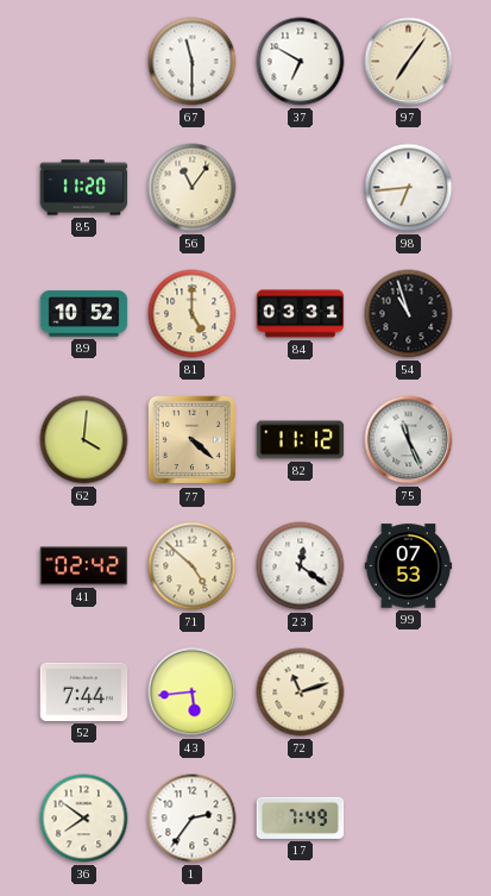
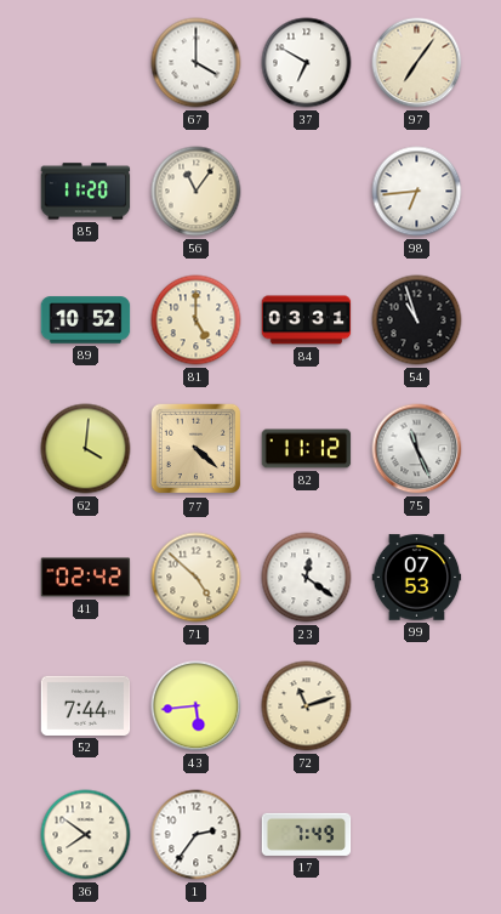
67: 11:30 -> 4:00 (197, 63)
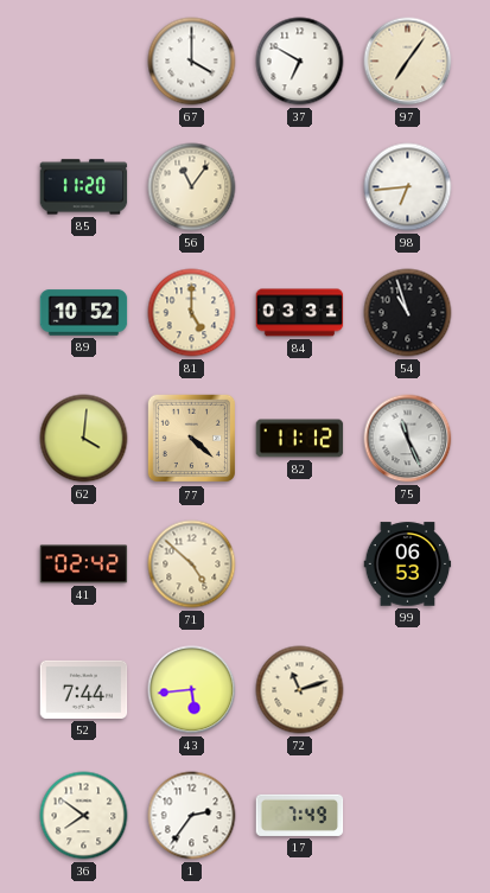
23: 12:21 -> none (307, 578)
99: 07:53 -> 06:53 (408, 564)
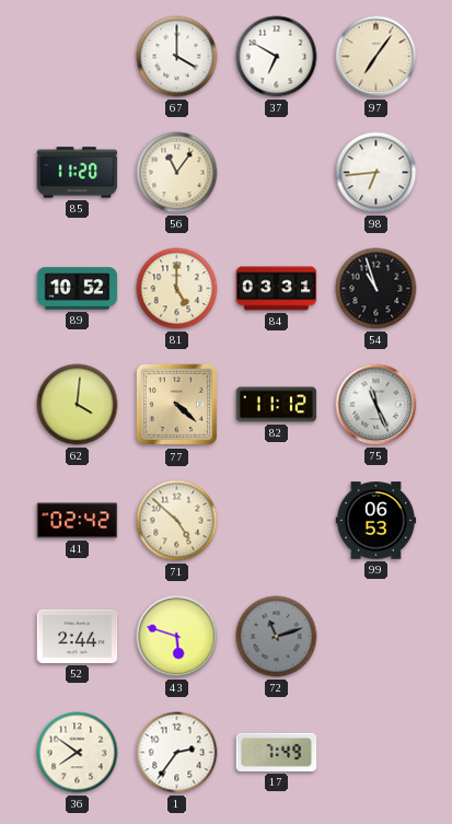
52: 7:44 -> 2:44 (78, 636)
43: 5:44 -> 5:48 (177, 637)
72 dial: cream -> grey (277, 637)
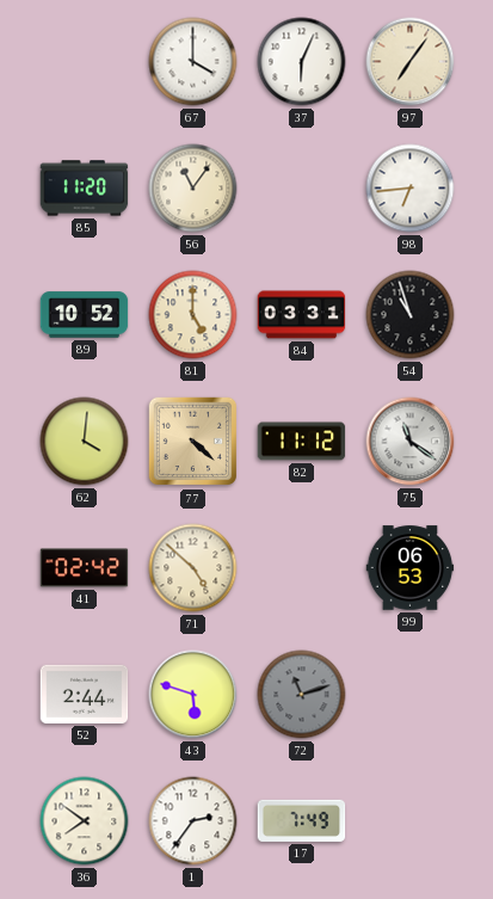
37: 6:50 -> 6:04 (302, 62)
75: 11:26 -> 11:21 (411, 442)
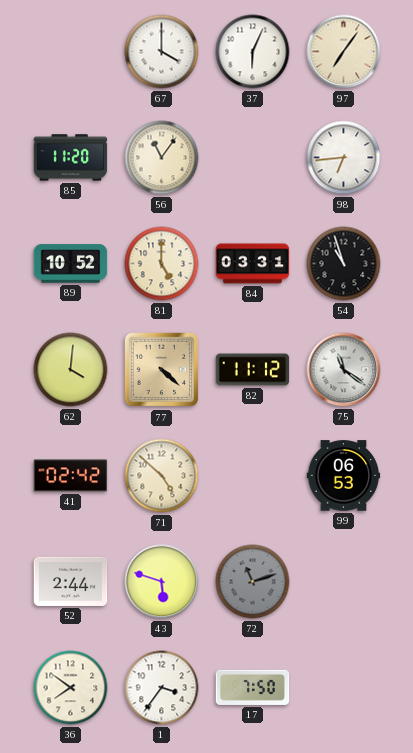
1: 2:36 -> 3:36 (162, 688)
17: 7:49 -> 7:50 (253, 687)
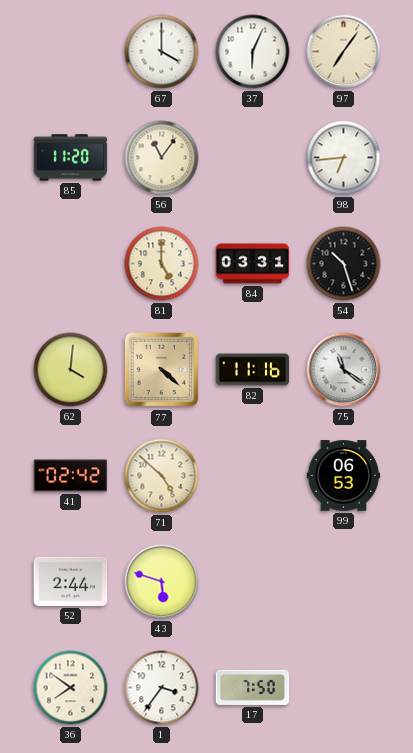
89: 10:52 -> none (71, 264)
54: 10:57 -> 10:27 (344, 264)
82: 11:12 -> 11:16 (253, 370)
72: 11:12 -> none (253, 582)
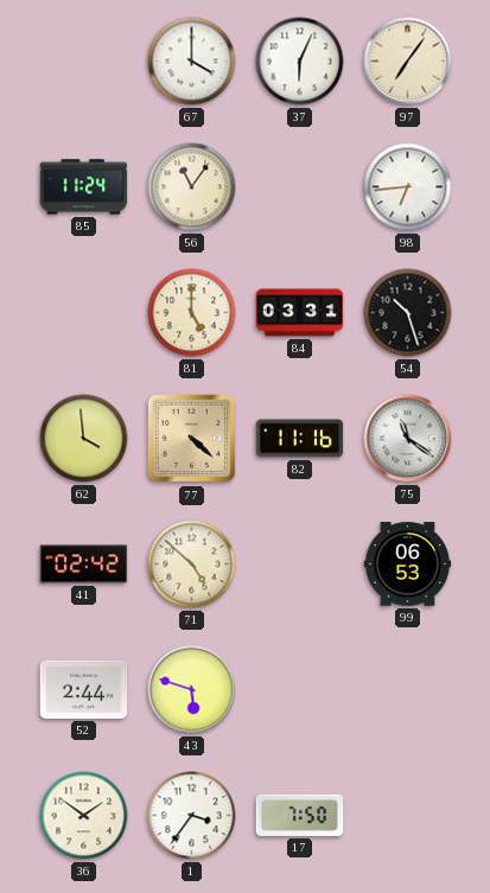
85: 11:20 -> 11:24 (84, 187)
62: 4:01 -> 3:59 (84, 439)
36: 7:51 -> 1:51 (84, 816)
